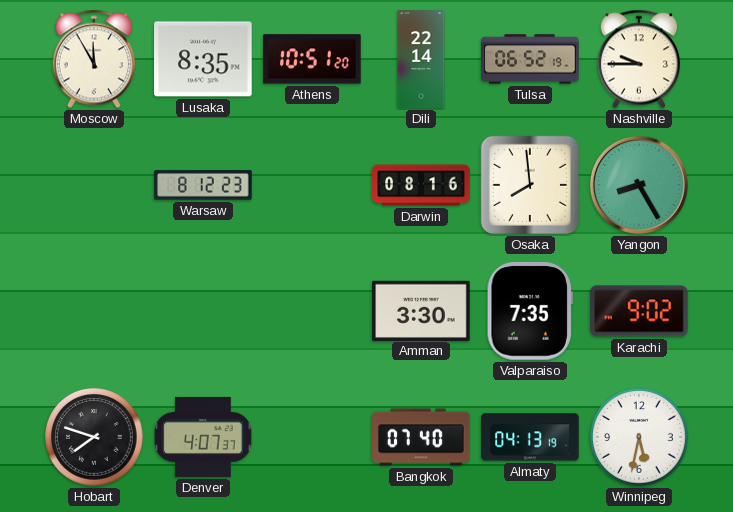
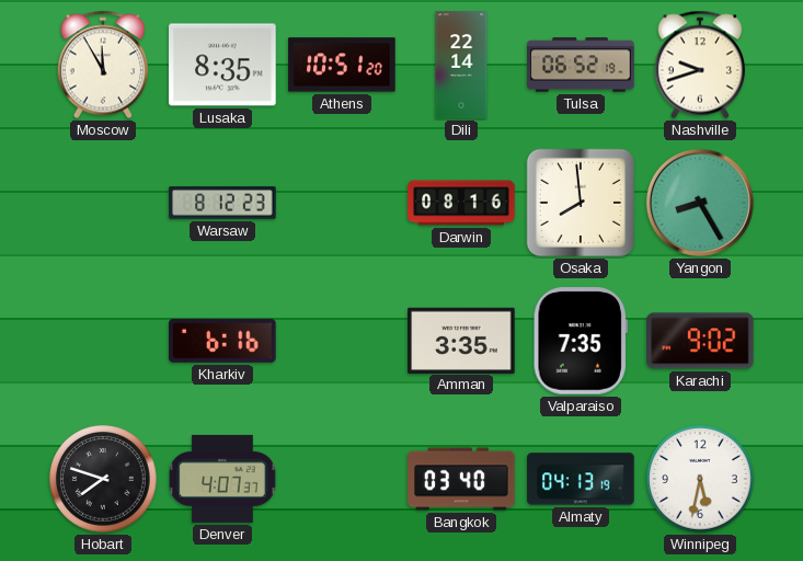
Nashville: 9:45 -> 9:42 (699, 65)
Kharkiv: none -> 6:16 (223, 341)
Amman: 3:30 -> 3:35 (461, 340)
Bangkok: 07:40 -> 03:40 (461, 479)
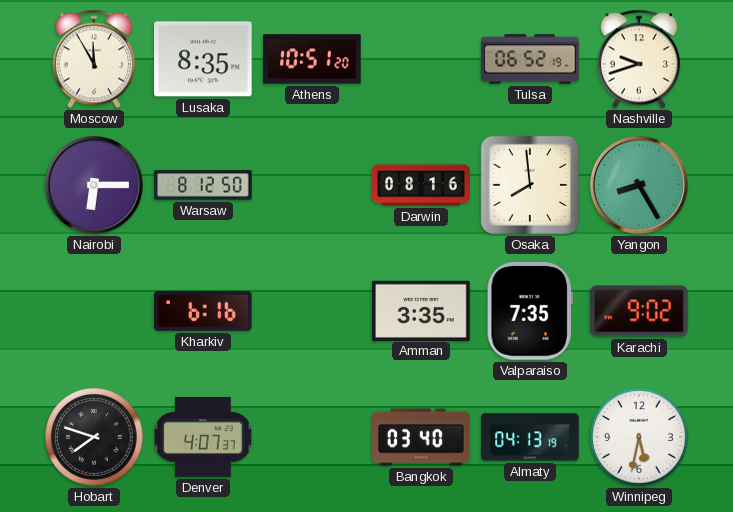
Dili: 22:14 -> none (461, 65)
Nairobi: none -> 6:15 (94, 185)
Warsaw: 8:12:23 -> 8:12:50 (203, 185)
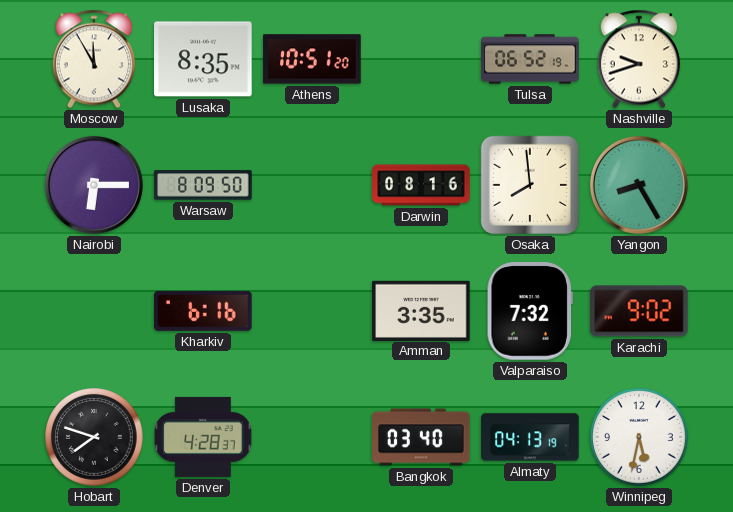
Warsaw: 8:12 -> 8:09 (203, 185)
Valparaiso: 7:35 -> 7:32 (530, 311)
Denver: 4:07 -> 4:28 (203, 437)
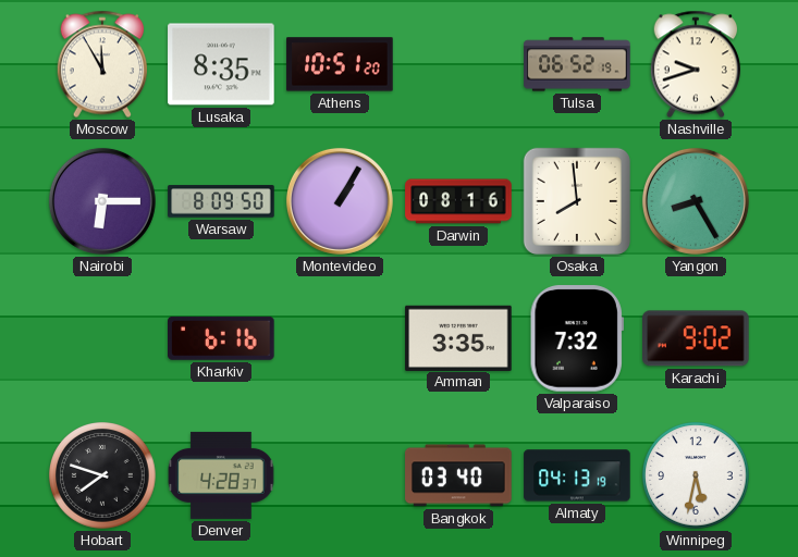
Montevideo: none -> 1:05 (340, 201)
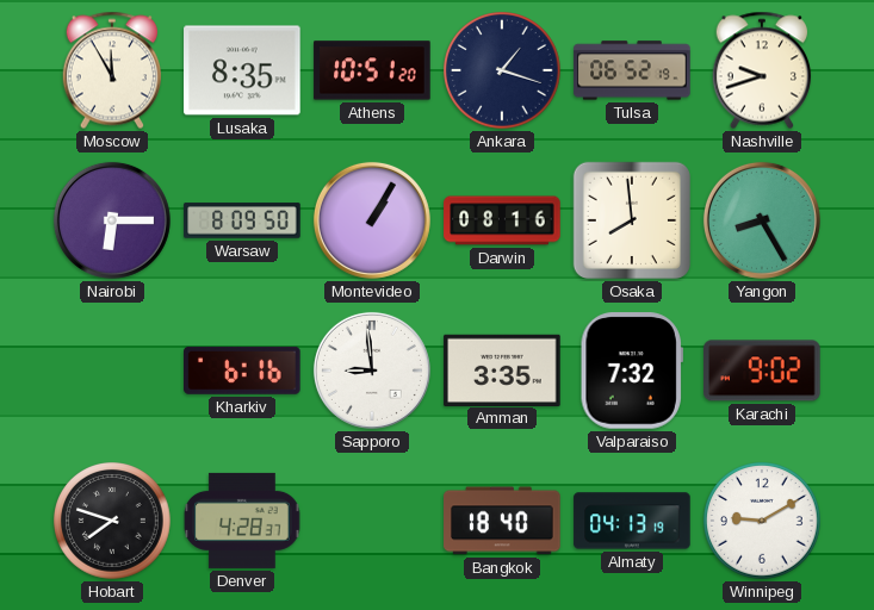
Ankara: none -> 1:18 (502, 70)
Sapporo: none -> 8:59 (372, 371)
Bangkok: 03:40 -> 18:40 (502, 521)
Winnipeg: 5:32 -> 9:10 (762, 521)
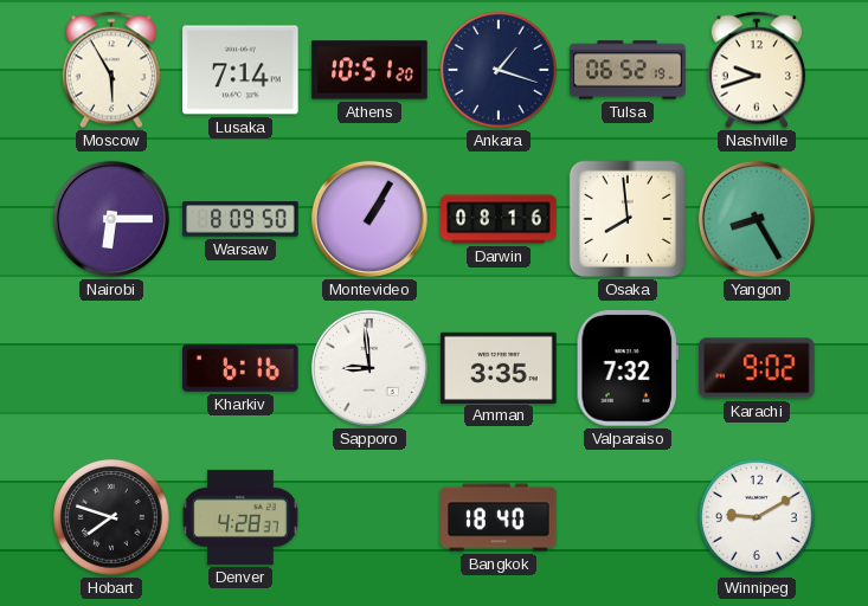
Moscow: 11:55 -> 5:55 (110, 70)
Lusaka: 8:35 -> 7:14 (240, 70)
Almaty: 04:13 -> none (632, 521)
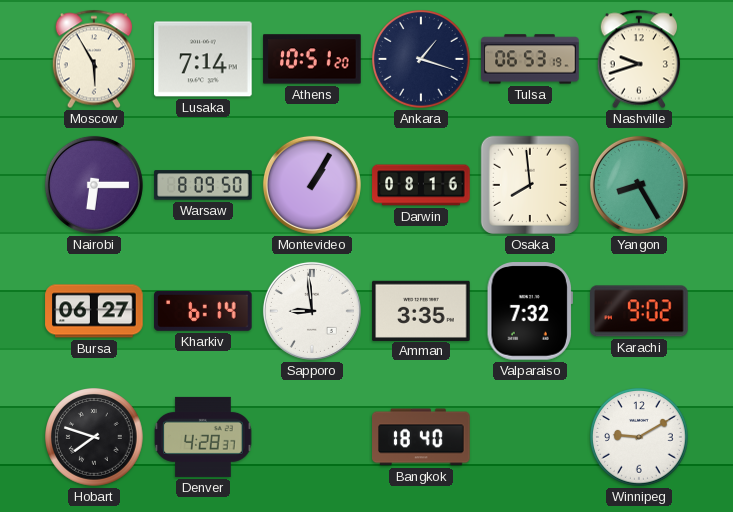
Tulsa: 06:52 -> 06:53 (530, 59)
Bursa: none -> 06:27 (94, 311)
Kharkiv: 6:16 -> 6:14 (204, 311)
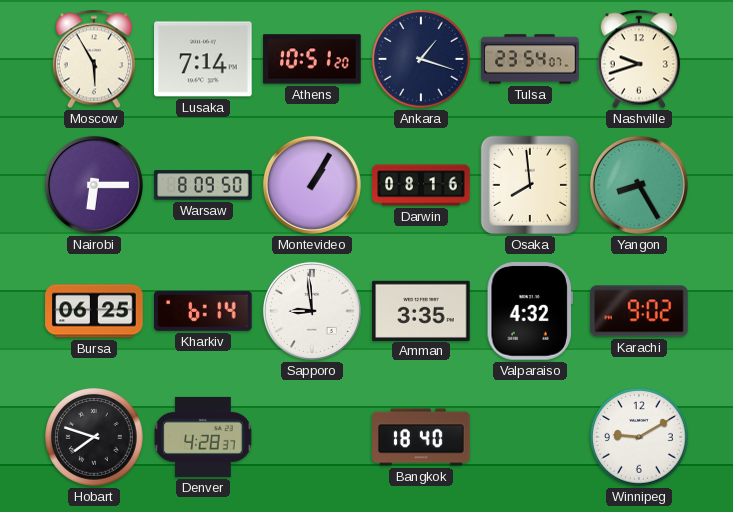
Tulsa: 06:53 -> 23:54 (530, 59)
Bursa: 06:27 -> 06:25 (94, 311)
Valparaiso: 7:32 -> 4:32 (530, 311)
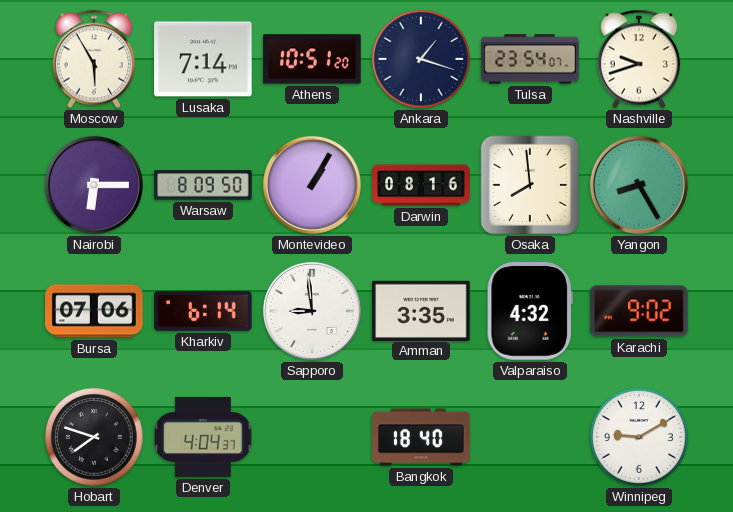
Bursa: 06:25 -> 07:06 (94, 311)
Denver: 4:28 -> 4:04 (203, 437)
